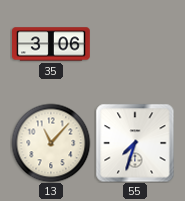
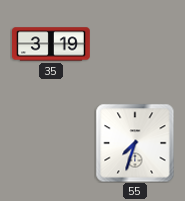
35: 3:06 -> 3:19 (52, 44)
13: 11:07 -> none (51, 143)
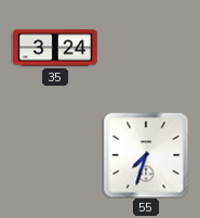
35: 3:19 -> 3:24 (56, 48)
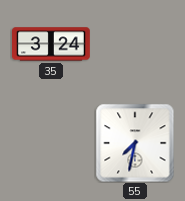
55: 7:33 -> 7:32 (135, 143)
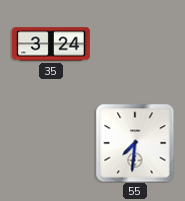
55: 7:32 -> 7:31 (135, 143)
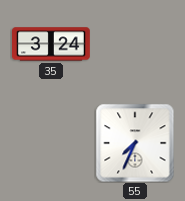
55: 7:31 -> 7:34 (135, 143)
